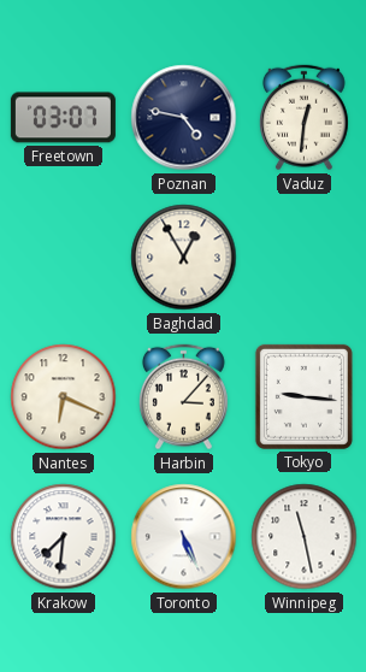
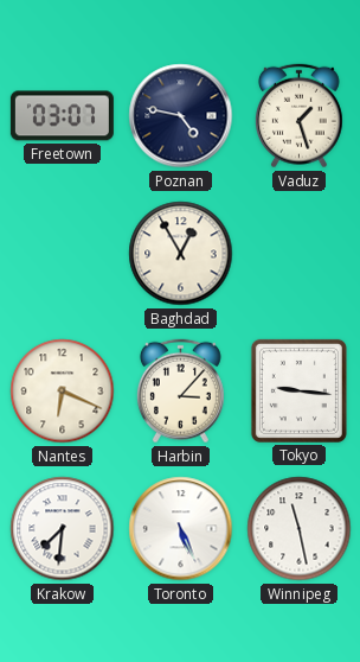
Vaduz: 12:31 -> 1:27 (298, 116)
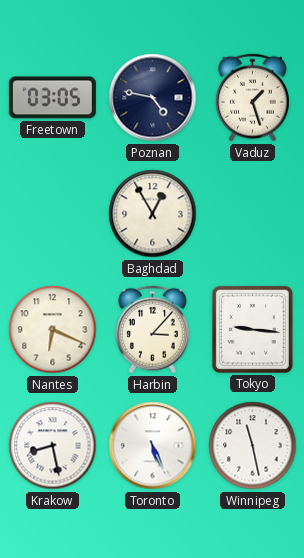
Freetown: 03:07 -> 03:05 (52, 98)
Krakow: 7:31 -> 8:28 (53, 446)
